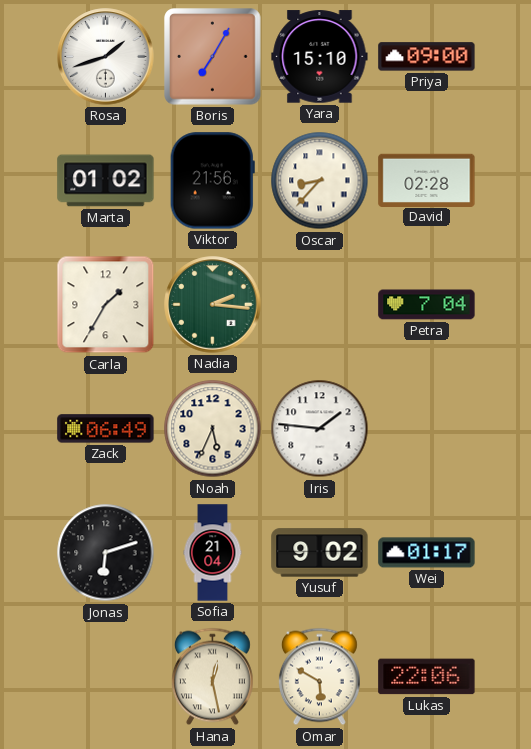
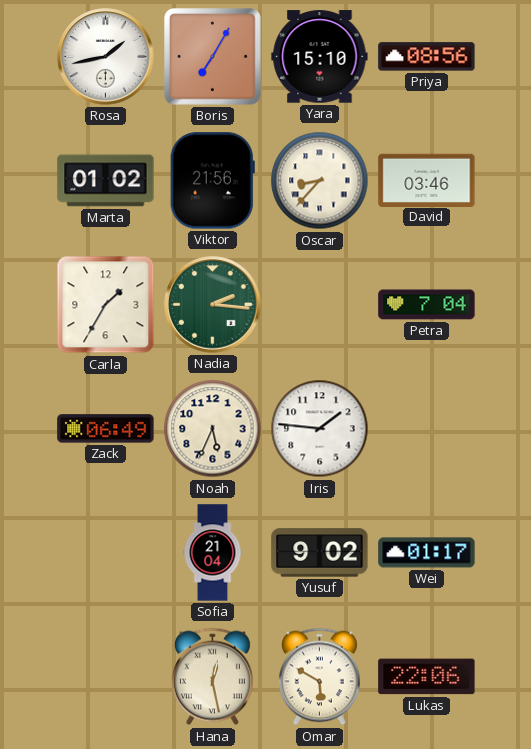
Rosa: 1:42 -> 1:43 (106, 57)
Priya: 09:00 -> 08:56 (427, 57)
David: 02:28 -> 03:46 (427, 180)
Jonas: 6:12 -> none (106, 553)
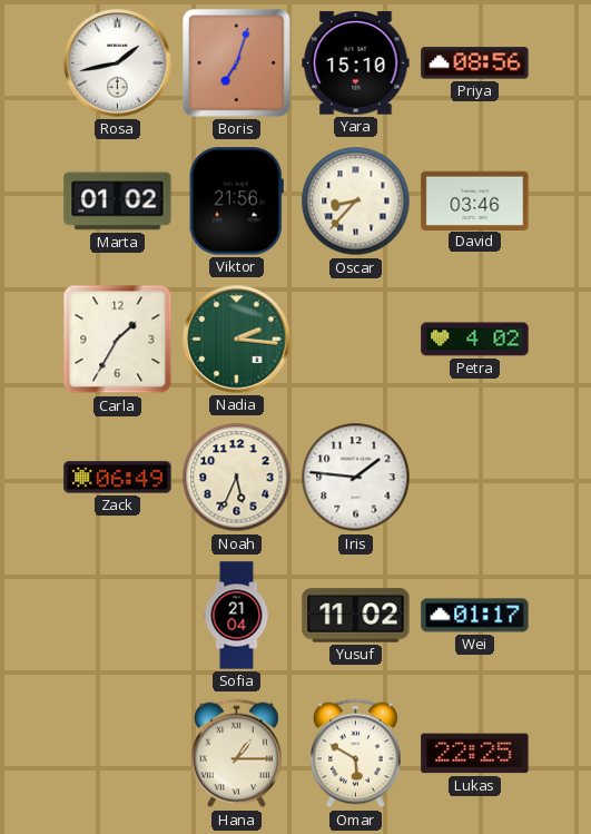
Boris: 7:05 -> 7:03 (237, 63)
Petra: 7:04 -> 4:02 (475, 340)
Yusuf: 9:02 -> 11:02 (356, 616)
Hana: 12:28 -> 1:15 (236, 754)
Lukas: 22:06 -> 22:25 (475, 754)
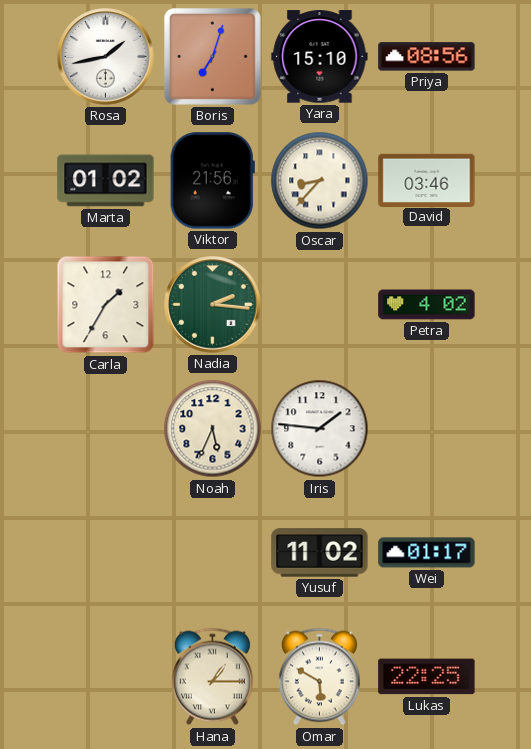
Zack: 06:49 -> none (118, 478)
Sofia: 21:04 -> none (237, 616)
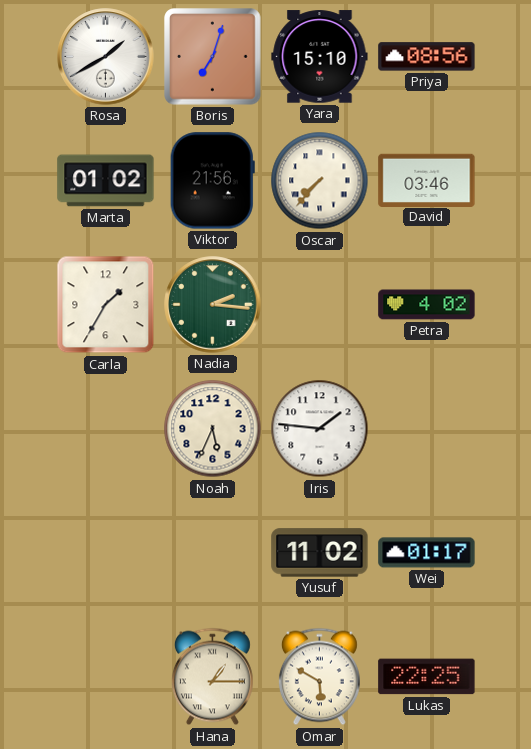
Rosa: 1:43 -> 1:40 (106, 57)
Oscar: 8:37 -> 7:37 (320, 181)
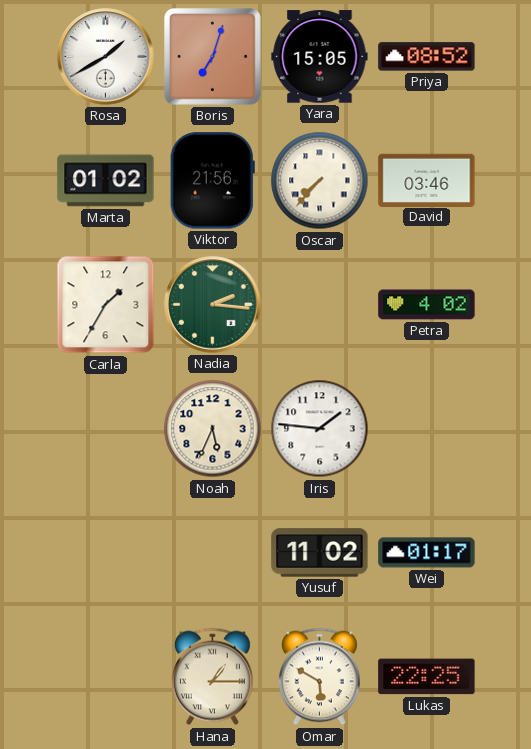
Yara: 15:10 -> 15:05 (320, 57)
Priya: 08:56 -> 08:52 (427, 57)
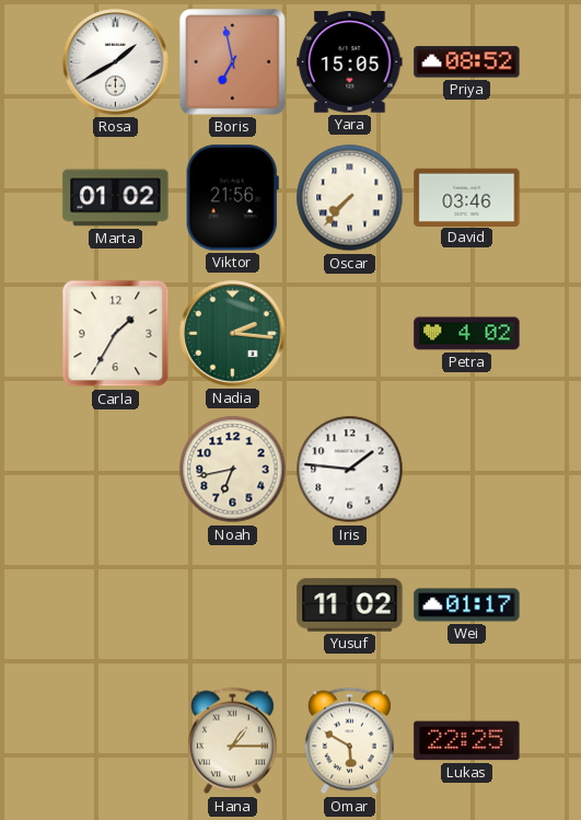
Boris: 7:03 -> 6:58 (233, 62)
Noah: 5:34 -> 6:43 (233, 470)
